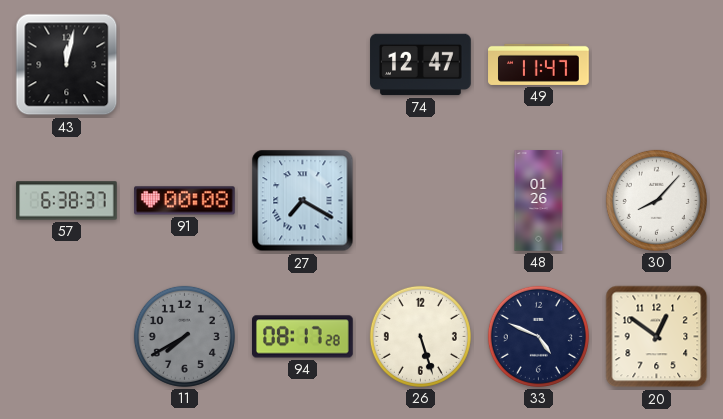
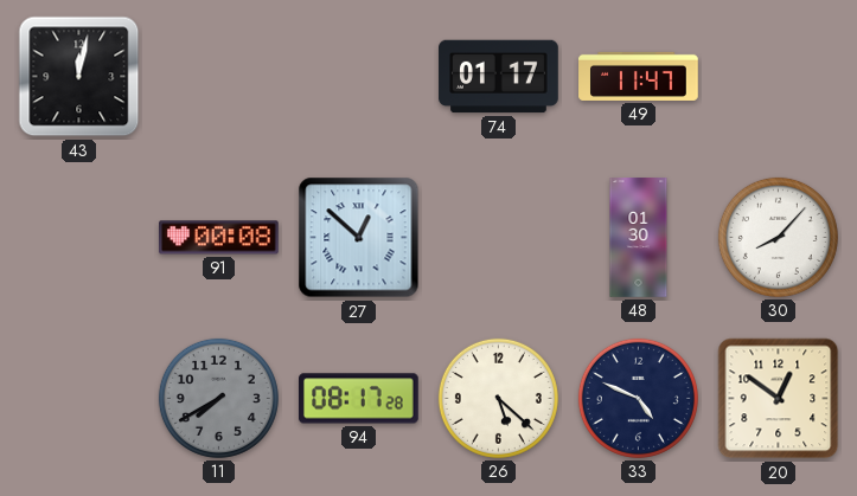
74: 12:47 -> 01:17 (499, 77)
57: 6:38 -> none (67, 201)
27: 7:20 -> 12:52 (359, 238)
48: 01:26 -> 01:30 (639, 238)
26: 5:27 -> 5:22 (498, 398)
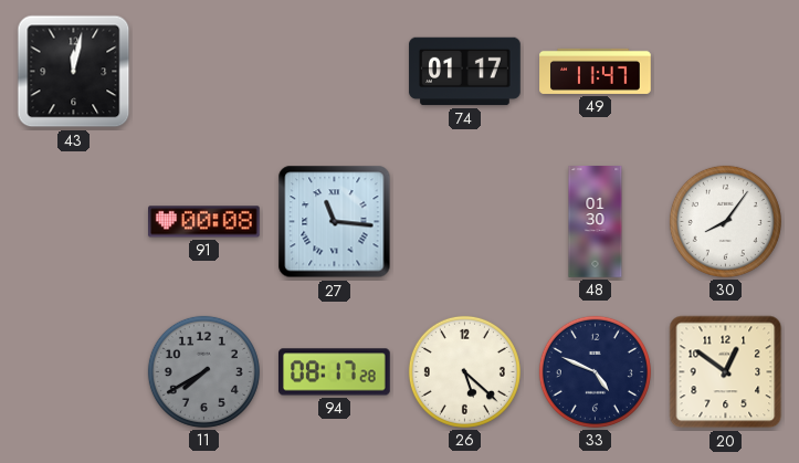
27: 12:52 -> 11:16 (335, 222)
30: 8:07 -> 8:06 (725, 221)
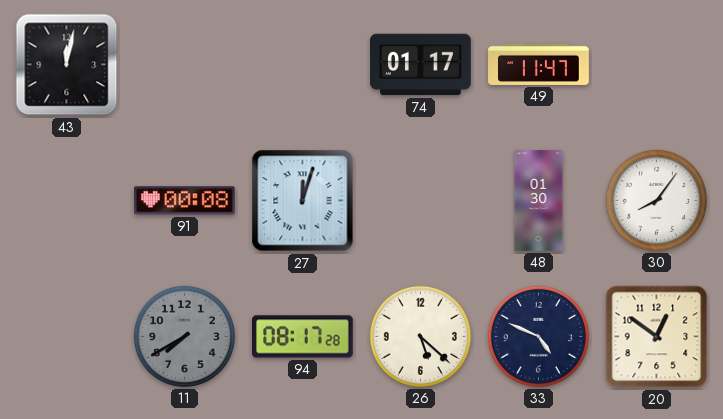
27: 11:16 -> 12:03 (303, 201)
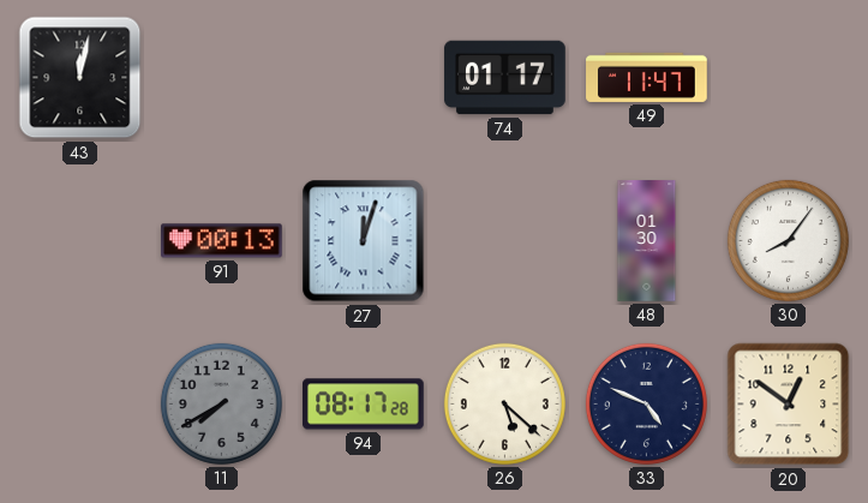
91: 00:08 -> 00:13 (222, 241)
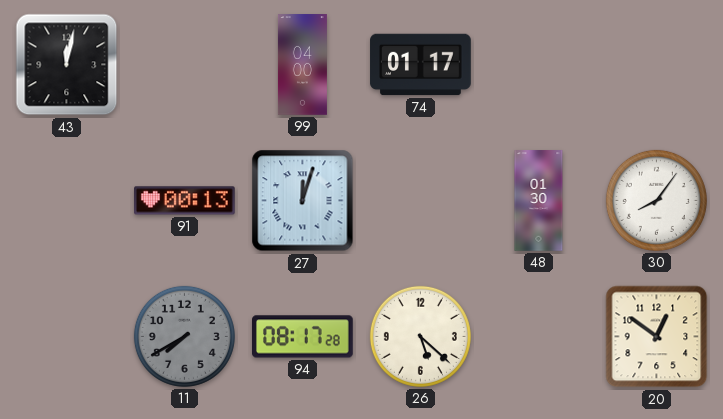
99: none -> 04:00 (302, 65)
49: 11:47 -> none (647, 77)
33: 4:49 -> none (646, 403)
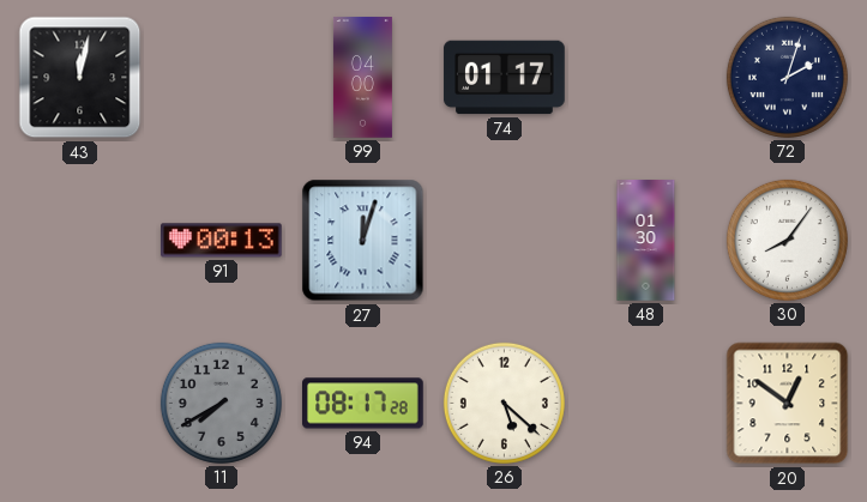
72: none -> 2:03 (787, 77)
